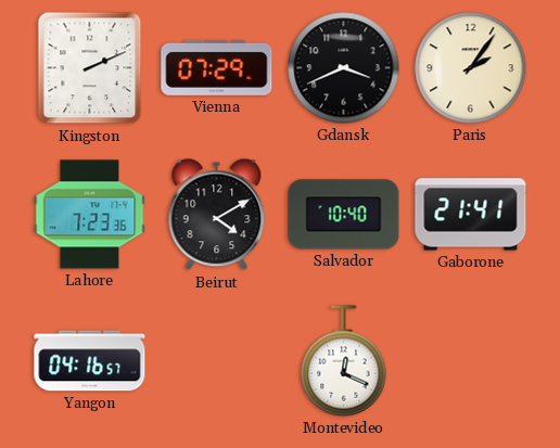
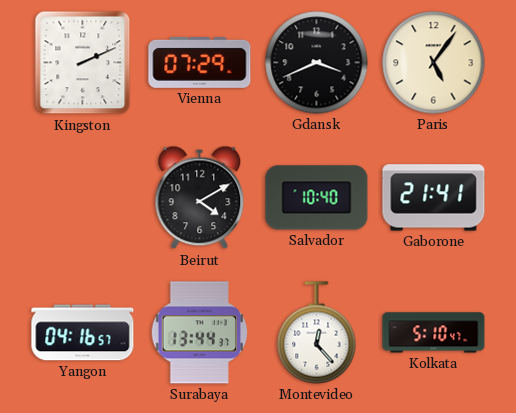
Paris: 2:06 -> 5:06 (434, 63)
Lahore: 7:23 -> none (90, 215)
Surabaya: none -> 13:44 (200, 333)
Montevideo: 12:19 -> 12:23 (317, 333)
Kolkata: none -> 5:10 (434, 333)
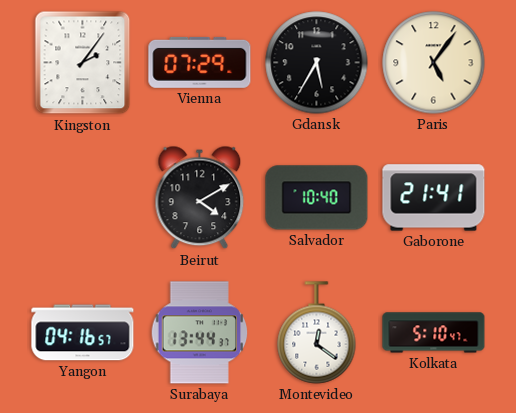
Kingston: 2:11 -> 2:06 (83, 63)
Gdansk: 3:41 -> 5:35 (317, 63)
Montevideo: 12:23 -> 12:21 (317, 333)
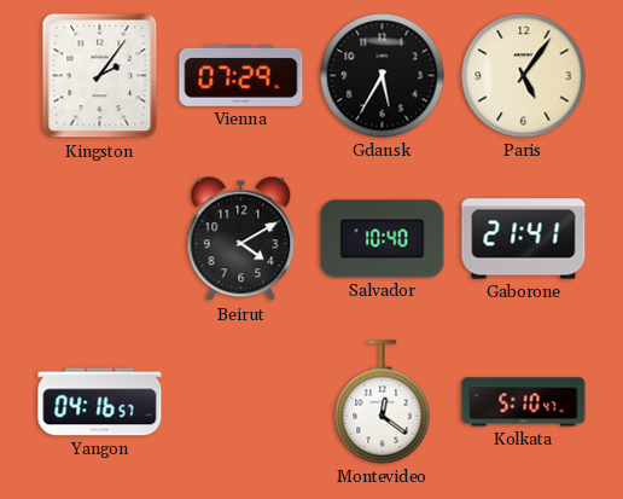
Surabaya: 13:44 -> none (200, 333)
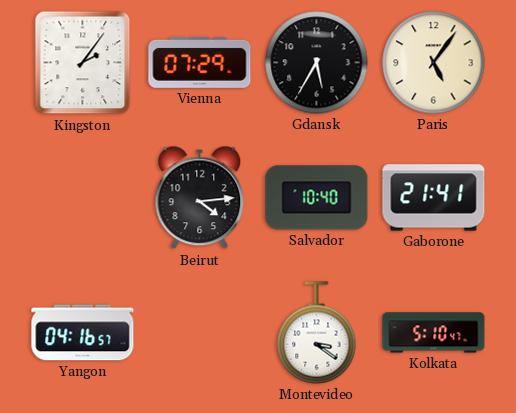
Beirut: 4:10 -> 4:14 (200, 198)
Montevideo: 12:21 -> 3:21 (317, 333)
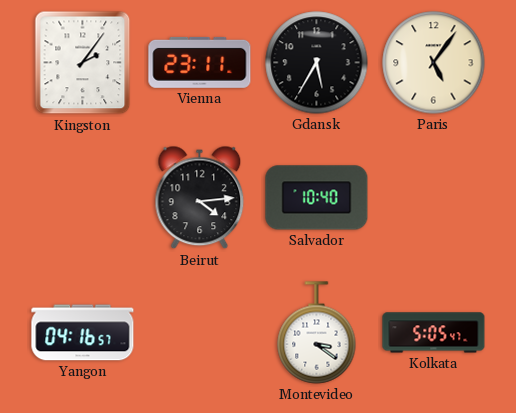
Vienna: 07:29 -> 23:11 (200, 62)
Gaborone: 21:41 -> none (434, 198)
Kolkata: 5:10 -> 5:05 (434, 333)
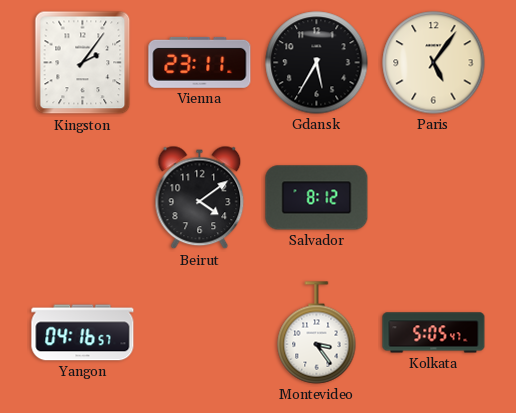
Beirut: 4:14 -> 4:09 (200, 198)
Salvador: 10:40 -> 8:12 (317, 198)
Montevideo: 3:21 -> 3:24 (317, 333)
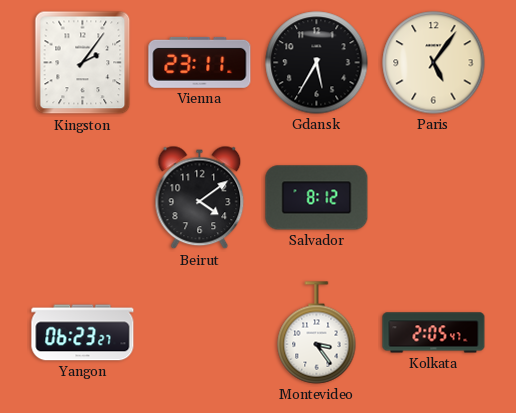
Yangon: 04:16 -> 06:23 (83, 333)
Kolkata: 5:05 -> 2:05 (434, 333)
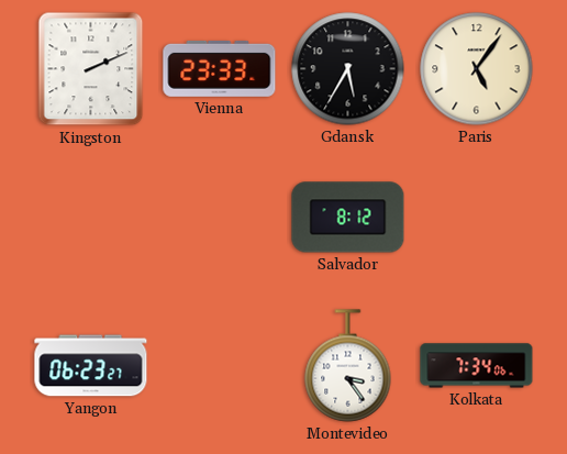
Kingston: 2:06 -> 2:11 (91, 69)
Vienna: 23:11 -> 23:33 (220, 68)
Beirut: 4:09 -> none (200, 198)
Kolkata: 2:05 -> 7:34 (477, 366)
